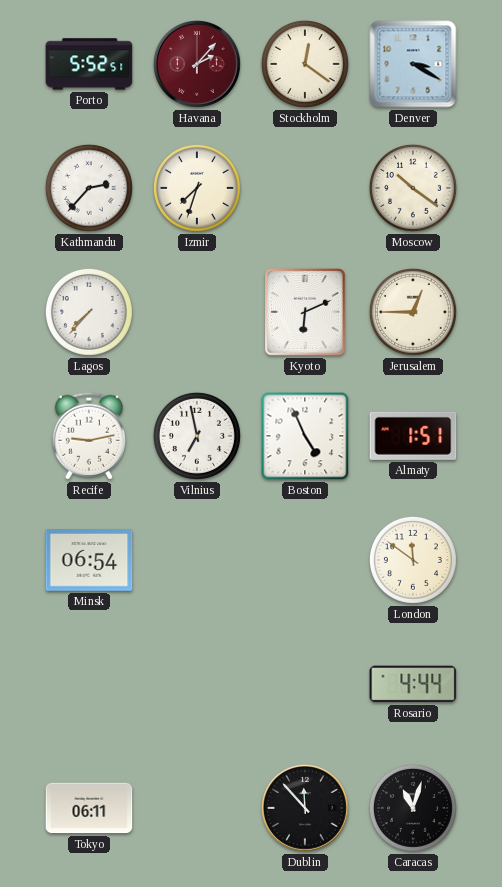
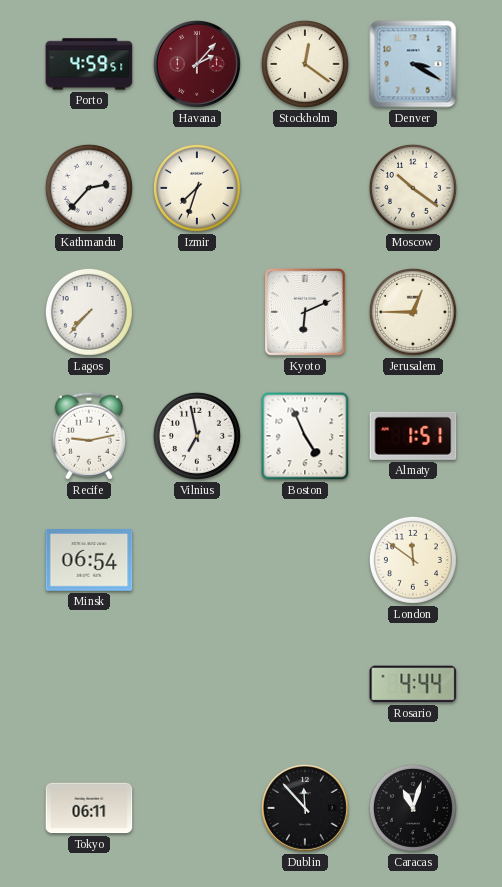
Porto: 5:52 -> 4:59 (89, 64)
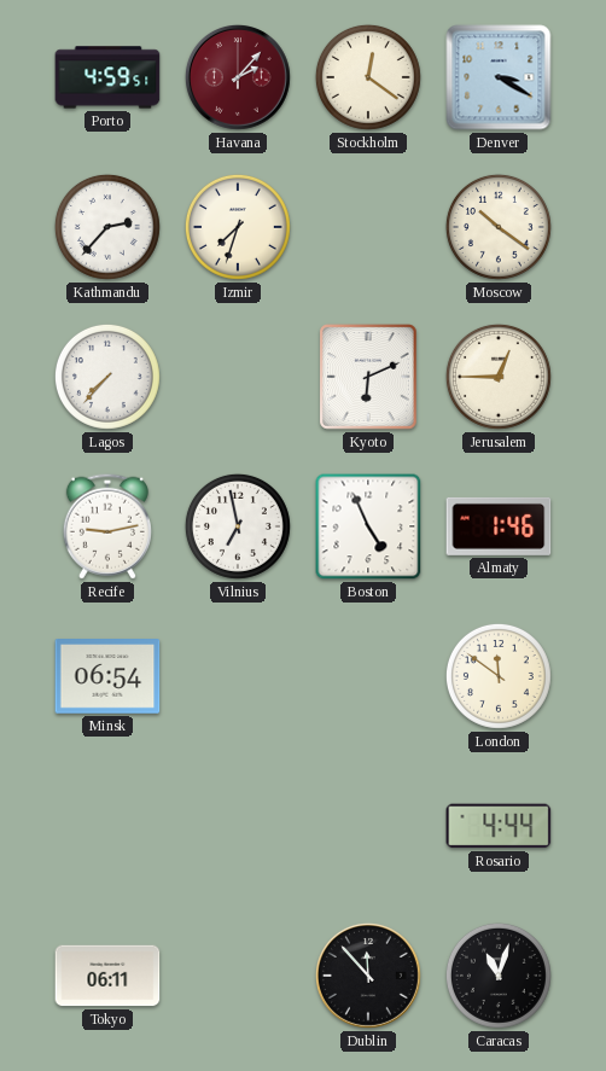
Almaty: 1:51 -> 1:46 (499, 526)
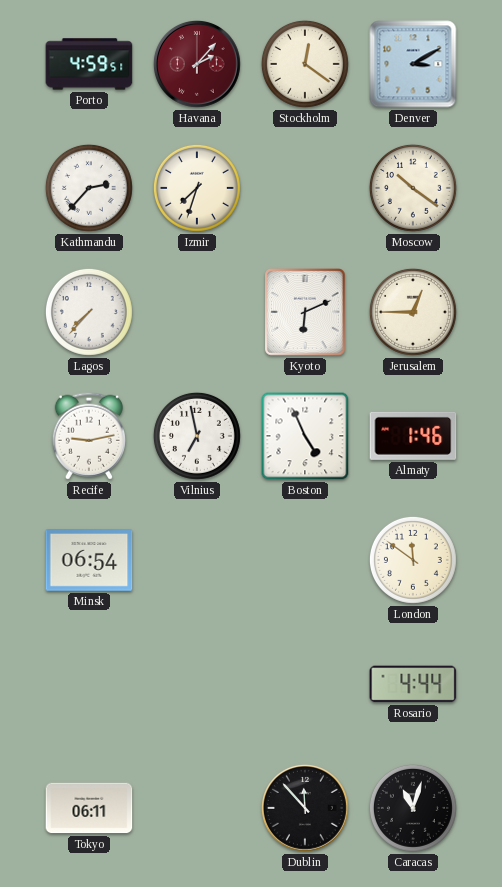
Denver: 3:20 -> 3:10 (413, 64)
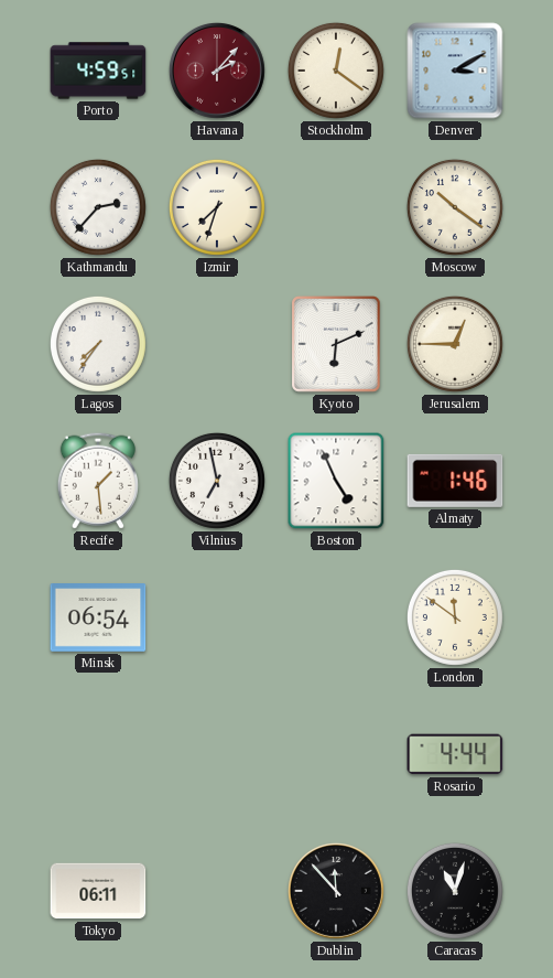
Lagos: 7:37 -> 7:36 (98, 344)
Recife: 9:13 -> 1:29 (98, 481)
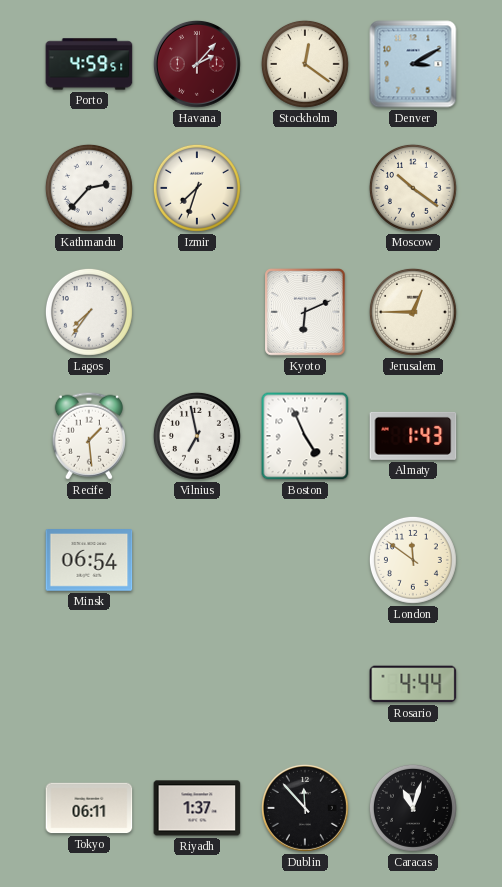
Almaty: 1:46 -> 1:43 (413, 436)
Riyadh: none -> 1:37 (197, 808)
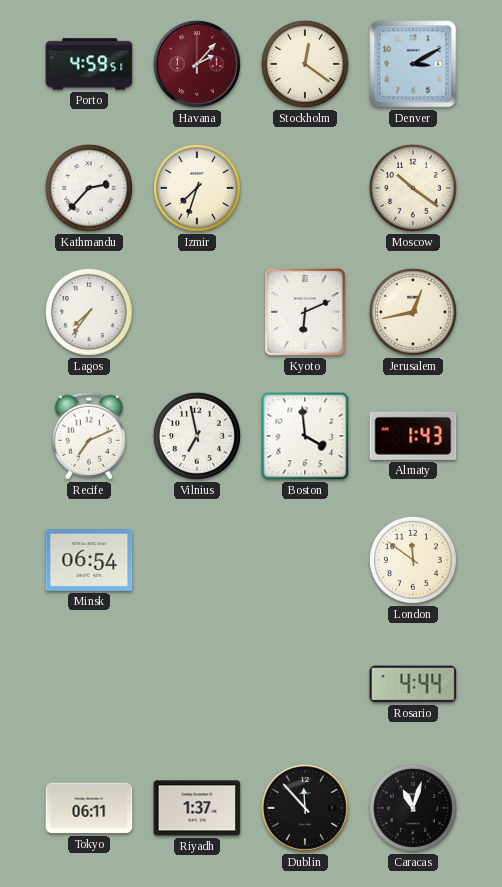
Jerusalem: 12:45 -> 12:43 (413, 312)
Recife: 1:29 -> 7:11 (89, 436)
Boston: 4:56 -> 3:59 (305, 436)
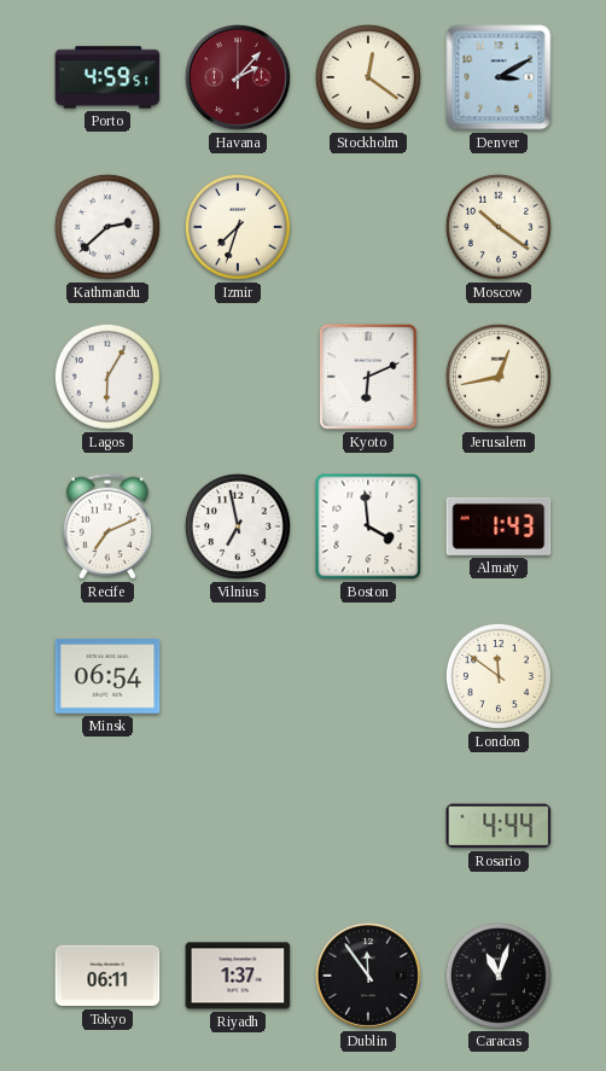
Kathmandu: 2:37 -> 2:38 (107, 227)
Lagos: 7:36 -> 6:05 (107, 377)
Dublin: 11:53 -> 11:54 (368, 976)
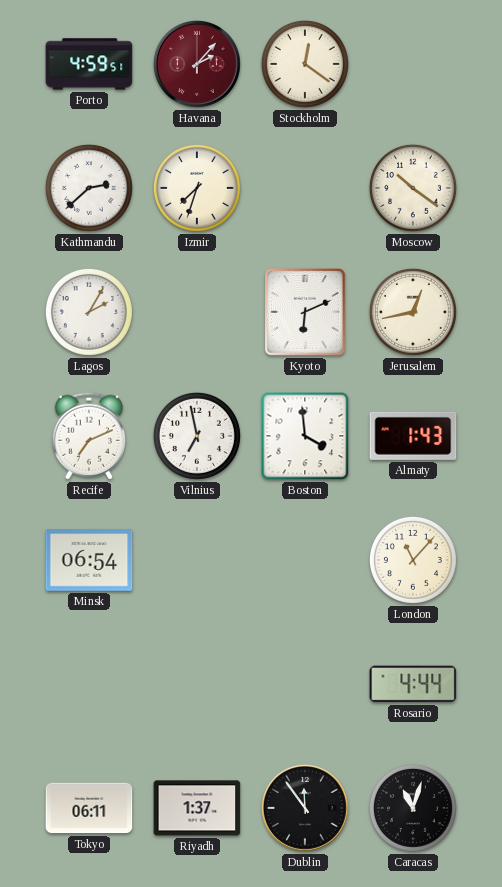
Denver: 3:10 -> none (499, 77)
Lagos: 6:05 -> 2:05 (89, 312)
London: 11:51 -> 11:07 (413, 560)
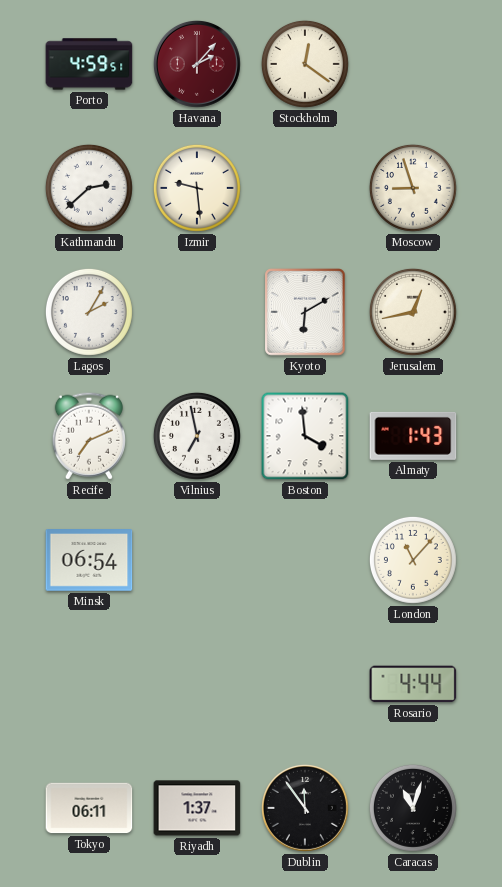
Izmir: 7:33 -> 9:29 (197, 188)
Moscow: 10:21 -> 8:57 (413, 188)
Kyoto: 6:11 -> 6:10 (305, 312)
